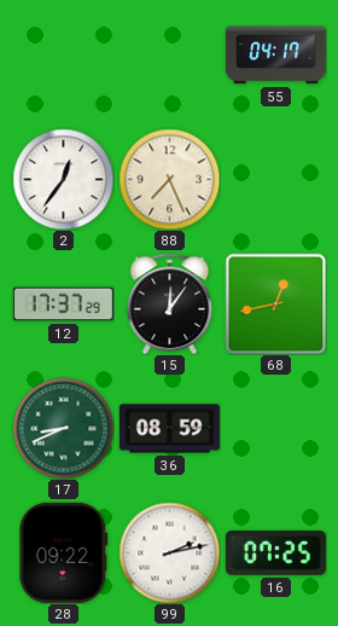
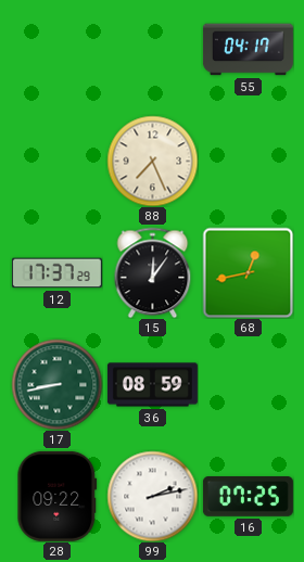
2: 12:36 -> none (63, 179)
17: 8:41 -> 8:43 (56, 384)
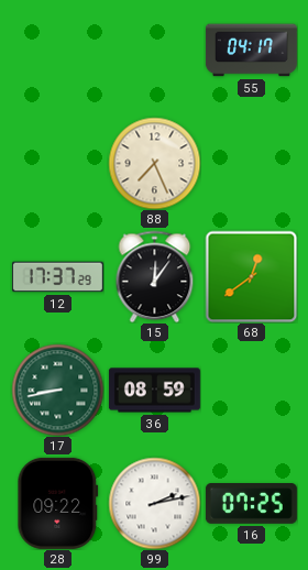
68: 12:43 -> 12:39 (251, 276)
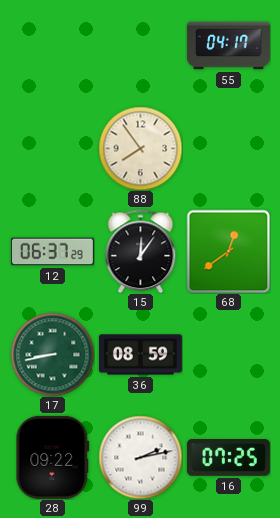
88: 7:26 -> 7:54 (140, 148)
12: 17:37 -> 06:37 (52, 252)
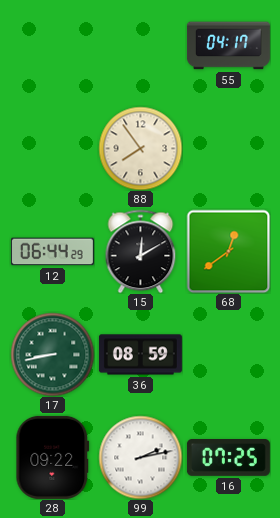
12: 06:37 -> 06:44 (52, 252)
15: 12:06 -> 12:10 (141, 251)
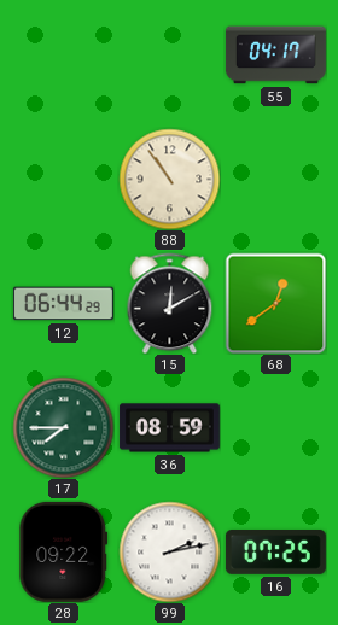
88: 7:54 -> 10:54 (169, 179)
17: 8:43 -> 7:45 (63, 427)
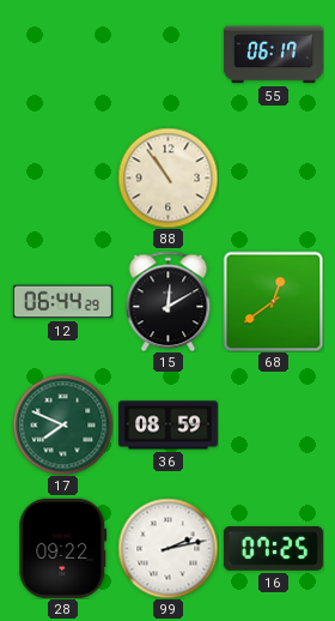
55: 04:17 -> 06:17 (273, 55)
17: 7:45 -> 7:49 (62, 424)
